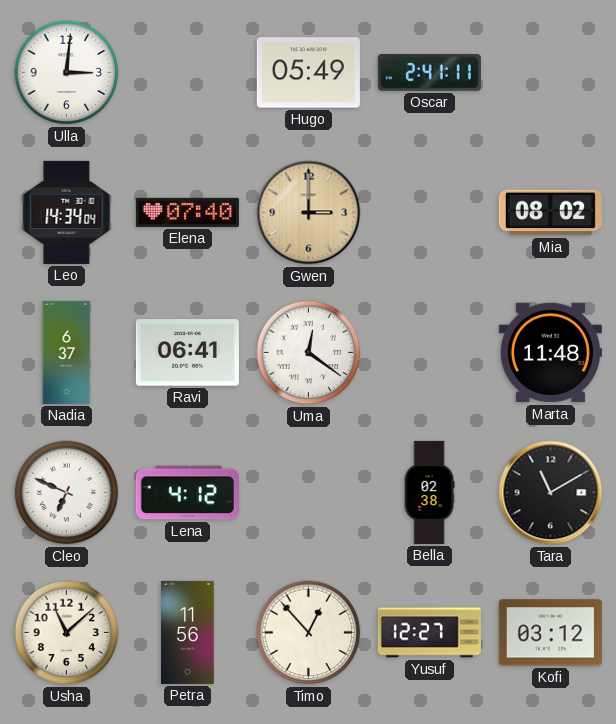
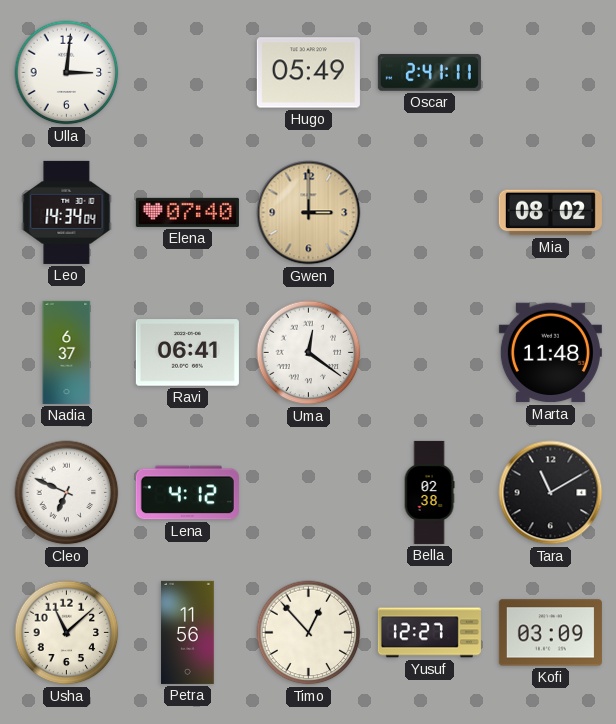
Kofi: 03:12 -> 03:09 (550, 633)
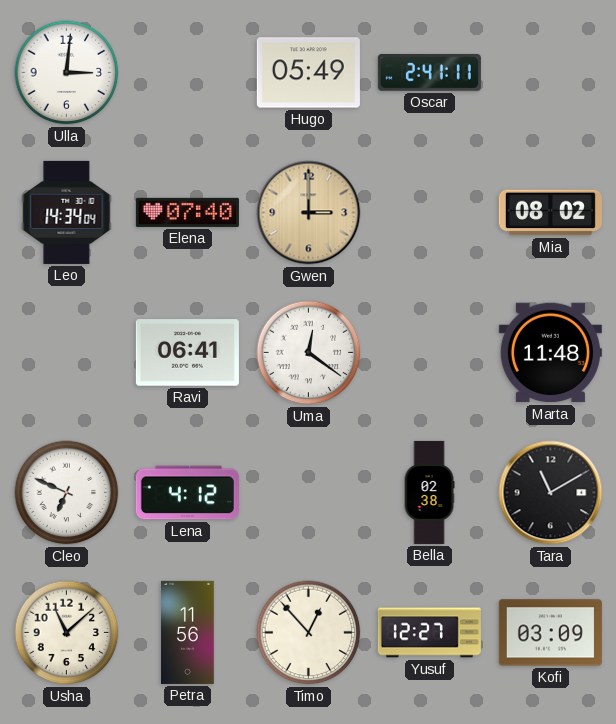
Nadia: 6:37 -> none (67, 352)
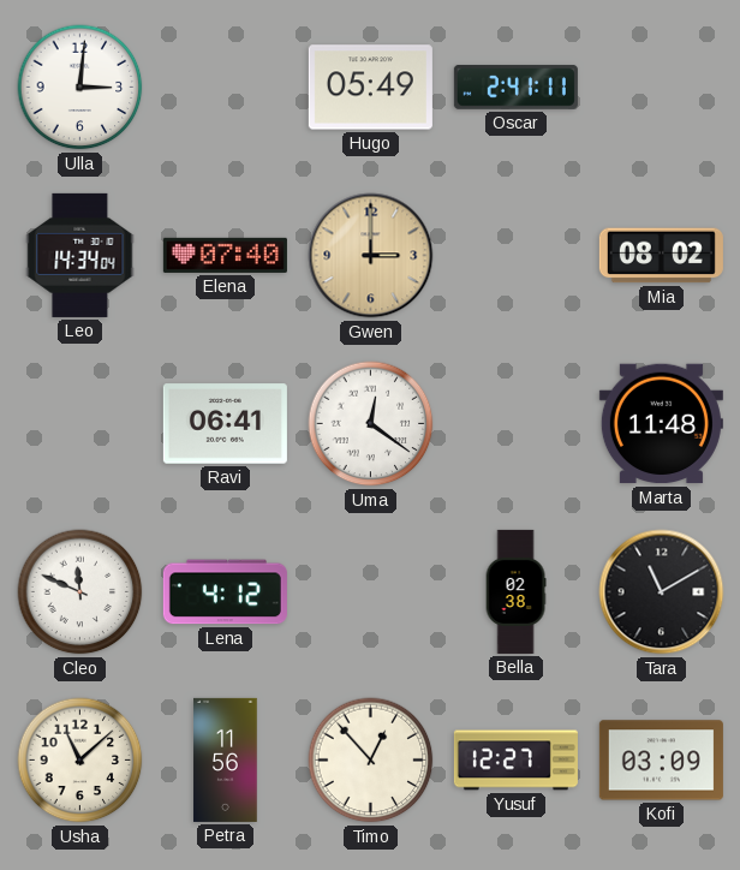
Cleo: 6:49 -> 11:49 (80, 592)
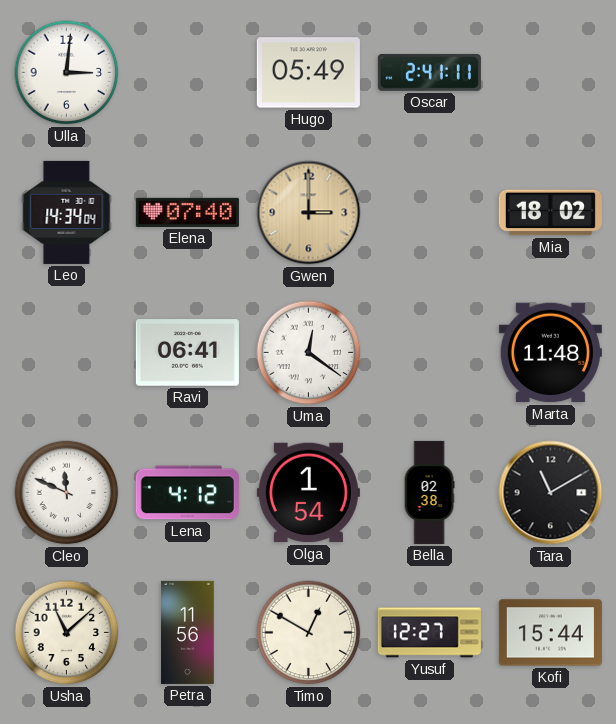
Mia: 08:02 -> 18:02 (550, 213)
Olga: none -> 1:54 (308, 493)
Timo: 12:53 -> 12:50 (309, 633)
Kofi: 03:09 -> 15:44 (550, 633)
